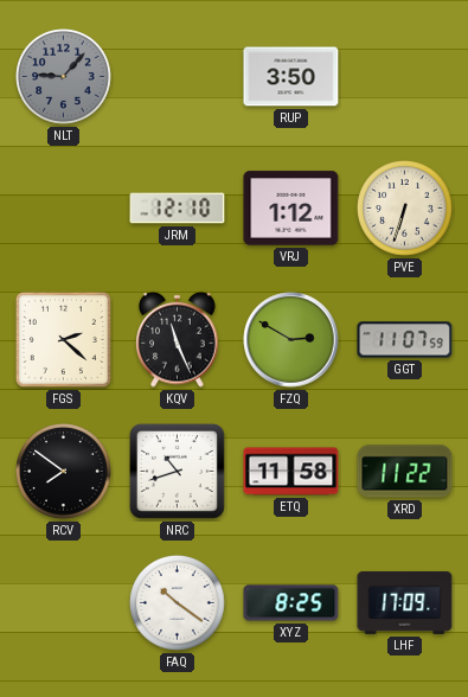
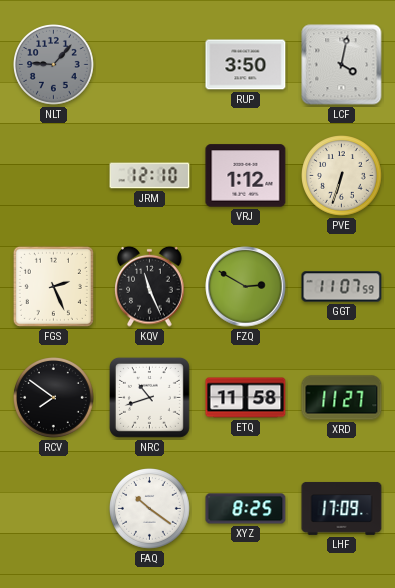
LCF: none -> 4:02 (342, 65)
FGS: 2:22 -> 2:26 (53, 286)
XRD: 11:22 -> 11:27 (342, 398)
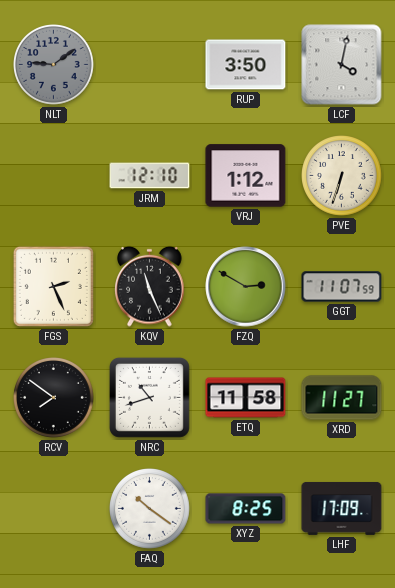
NLT: 9:07 -> 9:09 (54, 65)
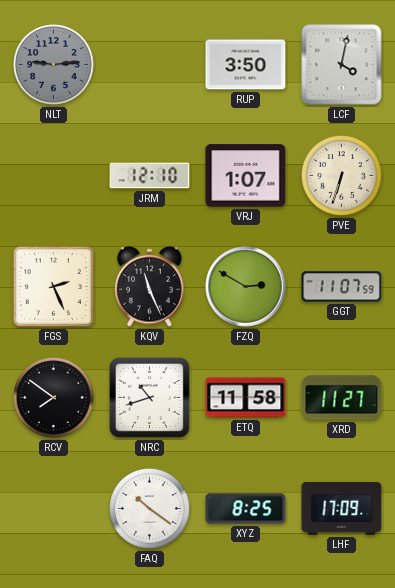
NLT: 9:09 -> 9:14 (54, 65)
VRJ: 1:12 -> 1:07 (246, 176)
